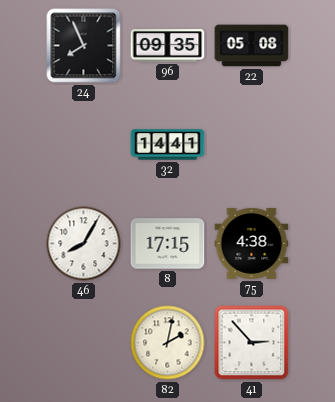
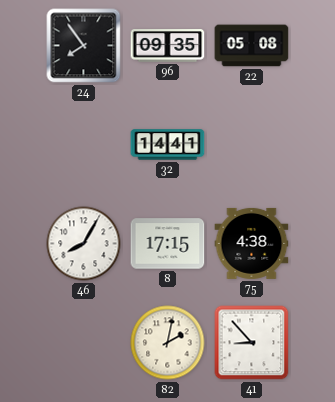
24: 7:56 -> 7:54 (84, 46)
41: 2:53 -> 8:53 (252, 343)
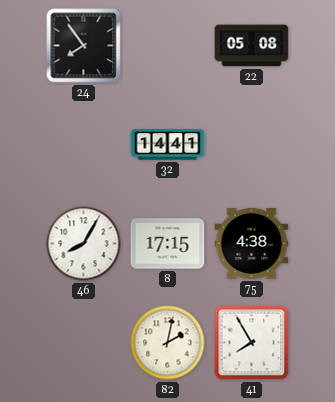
96: 09:35 -> none (168, 46)
41: 8:53 -> 7:55 (252, 343)
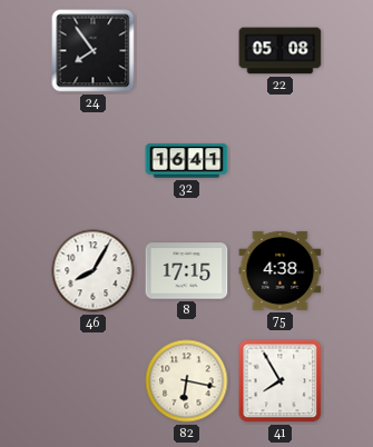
32: 14:41 -> 16:41 (187, 161)
82: 2:02 -> 6:17 (187, 381)
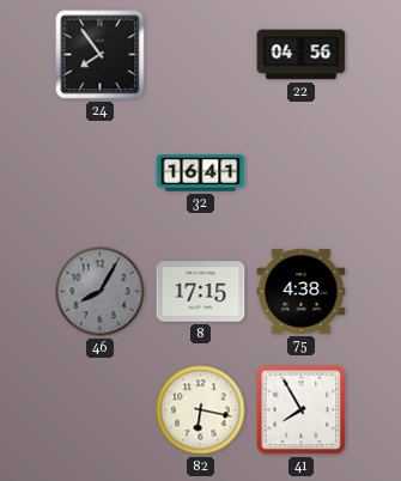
22: 05:08 -> 04:56 (302, 55)
46 dial: white -> grey (101, 292)
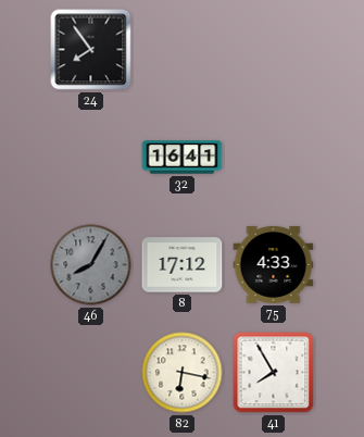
22: 04:56 -> none (302, 55)
8: 17:15 -> 17:12 (183, 265)
75: 4:38 -> 4:33 (274, 264)
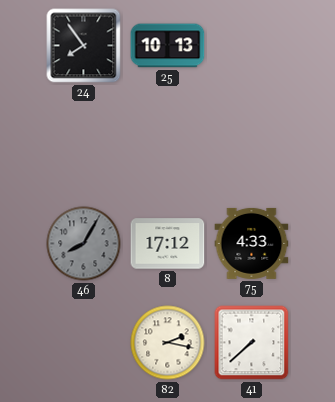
25: none -> 10:13 (168, 46)
32: 16:41 -> none (183, 158)
82: 6:17 -> 2:17 (168, 343)
41: 7:55 -> 7:38 (252, 343)
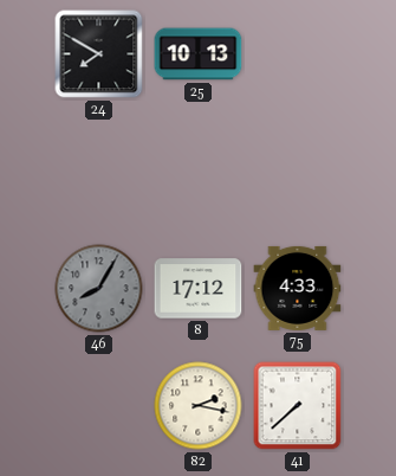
24: 7:54 -> 7:50 (99, 54)
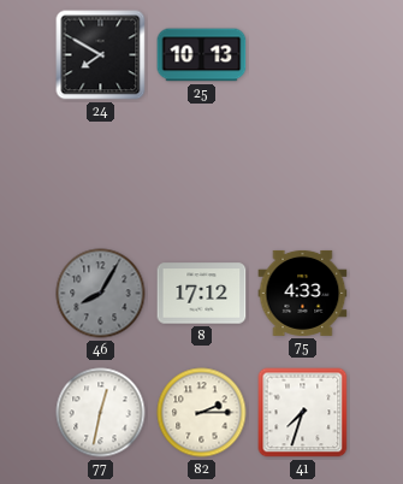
77: none -> 12:32 (101, 413)
82: 2:17 -> 2:15 (202, 413)
41: 7:38 -> 7:33 (303, 413)
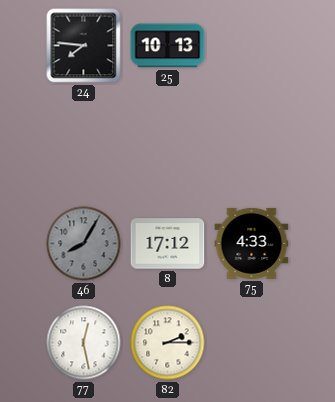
24: 7:50 -> 7:46 (84, 46)
77: 12:32 -> 12:28 (84, 343)
41: 7:33 -> none (303, 413)
